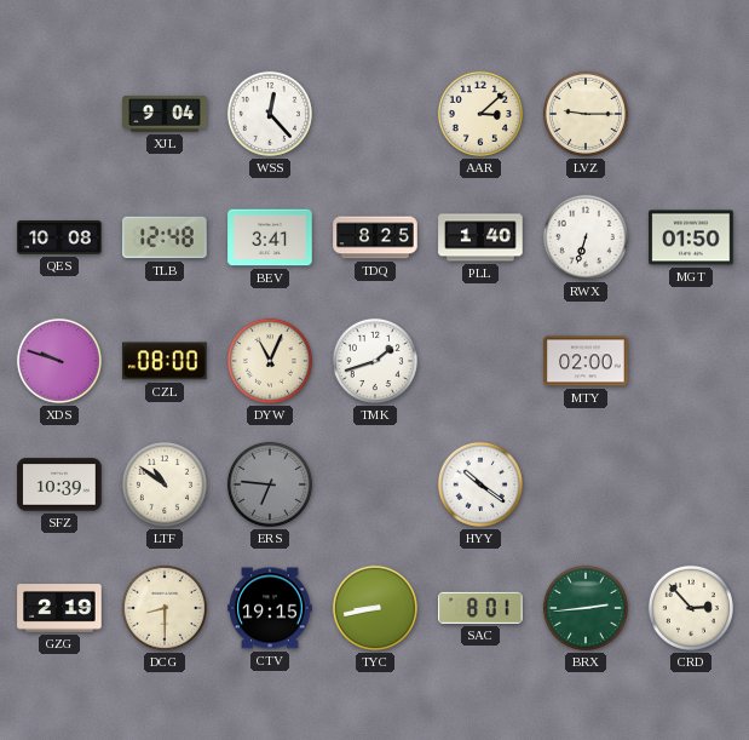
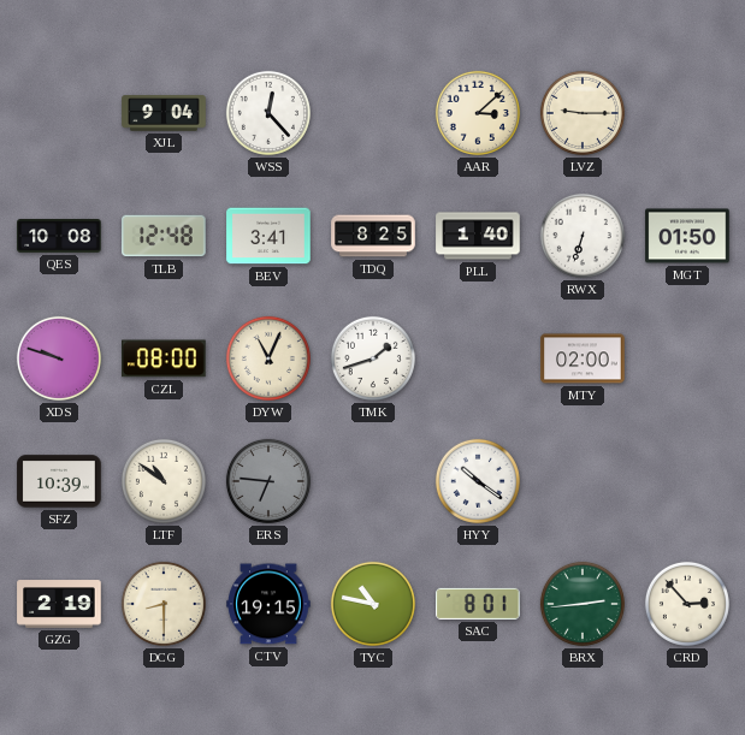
TYC: 8:43 -> 10:47 (373, 604)
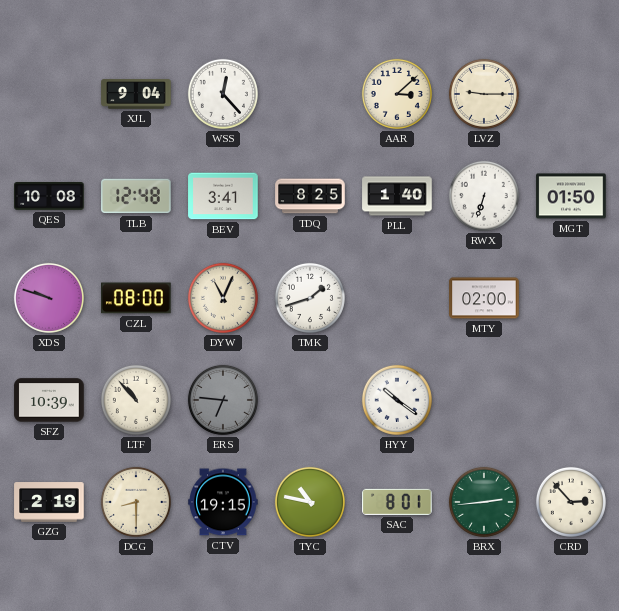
LTF: 10:51 -> 10:53 (136, 400)
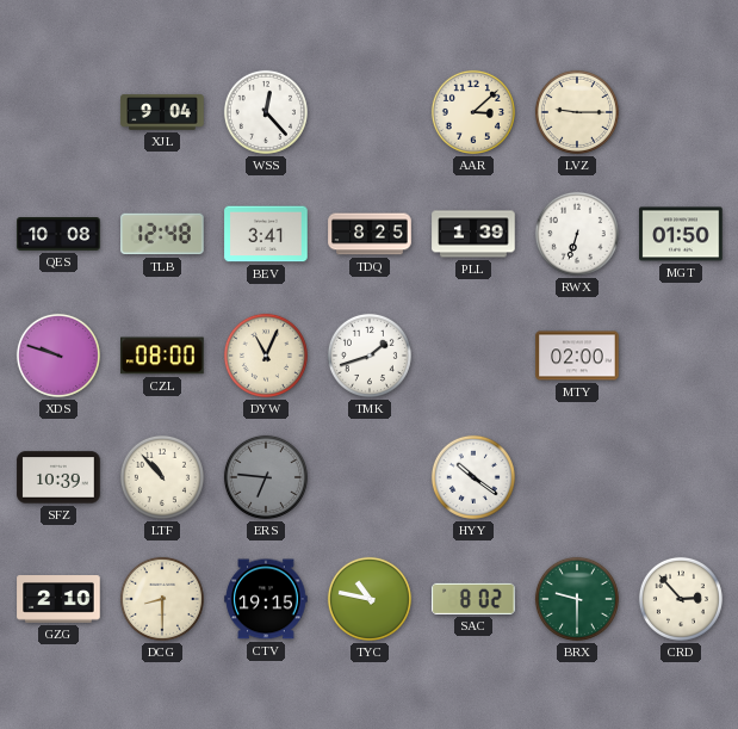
PLL: 1:40 -> 1:39 (473, 234)
GZG: 2:19 -> 2:10 (58, 599)
SAC: 8:01 -> 8:02 (473, 599)
BRX: 2:44 -> 9:30 (577, 599)
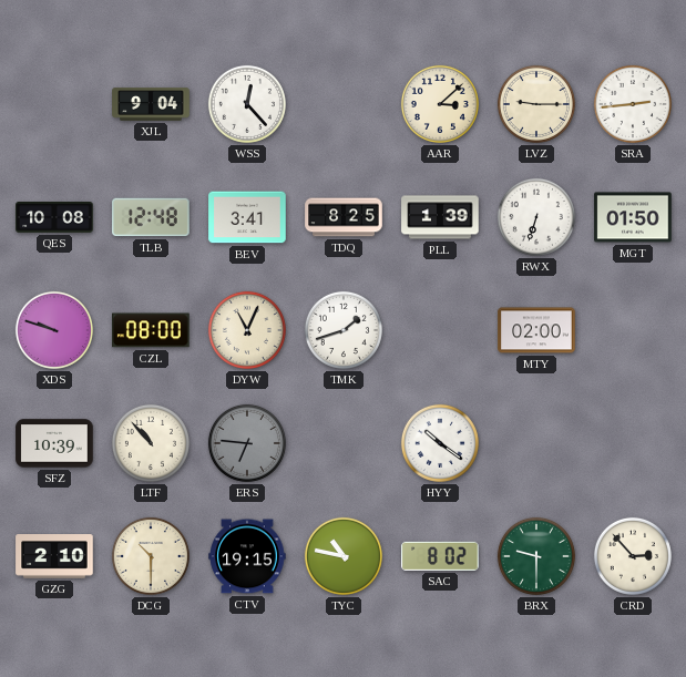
SRA: none -> 2:44 (633, 104)
DCG: 8:30 -> 10:30 (151, 556)
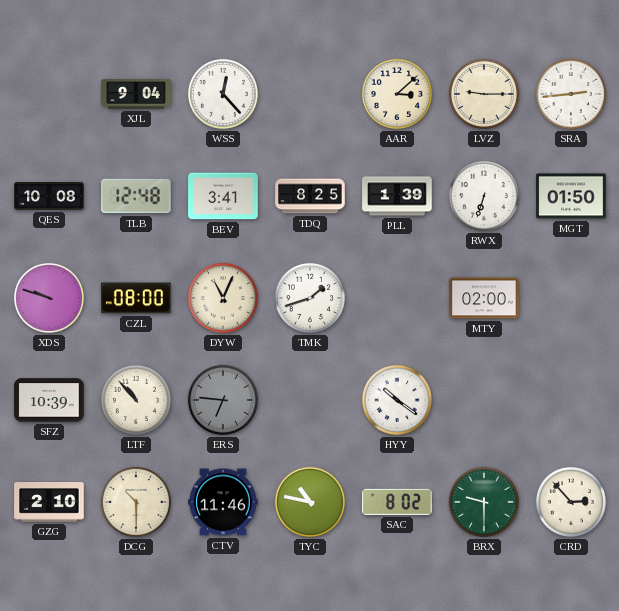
CTV: 19:15 -> 11:46 (223, 502)
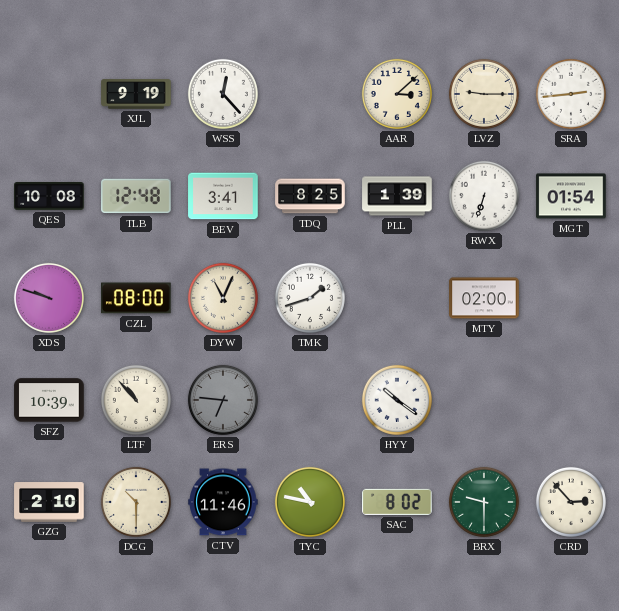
XJL: 9:04 -> 9:19 (136, 94)
MGT: 01:50 -> 01:54 (571, 196)
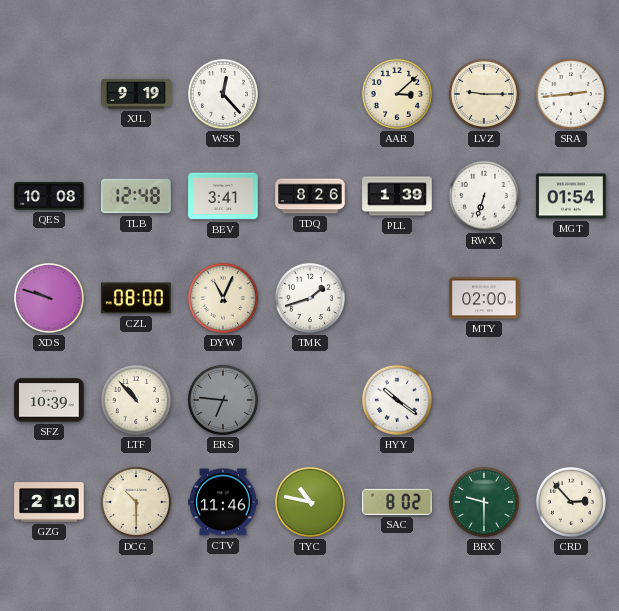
TDQ: 8:25 -> 8:26 (310, 196)
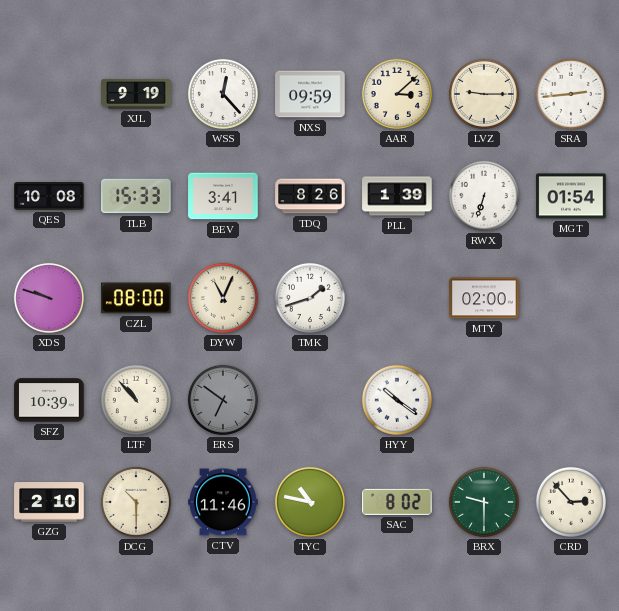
NXS: none -> 09:59 (310, 94)
TLB: 12:48 -> 15:33 (136, 196)
ERS: 6:46 -> 6:51 (223, 400)
